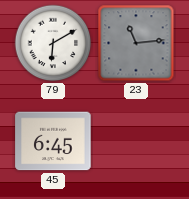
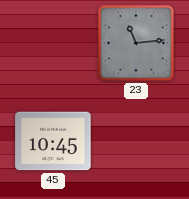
79: 6:10 -> none (53, 43)
45: 6:45 -> 10:45 (53, 141)
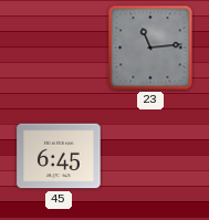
45: 10:45 -> 6:45 (59, 156)
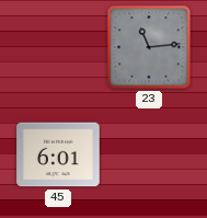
45: 6:45 -> 6:01 (58, 154)
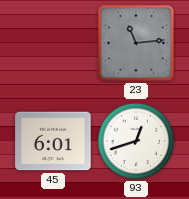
93: none -> 12:42 (136, 141)
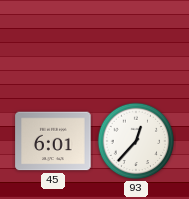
23: 11:14 -> none (136, 43)
93: 12:42 -> 12:37 (136, 141)
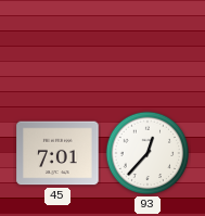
45: 6:01 -> 7:01 (57, 153)
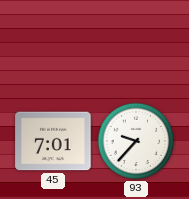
93: 12:37 -> 9:37 (136, 141)
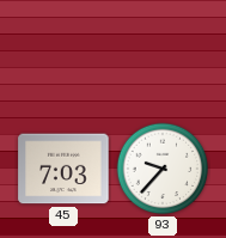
45: 7:01 -> 7:03 (63, 169)
